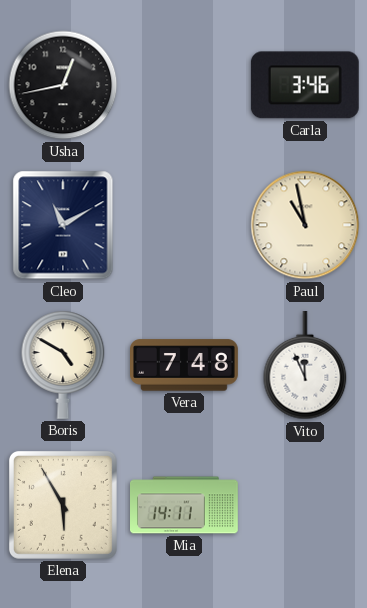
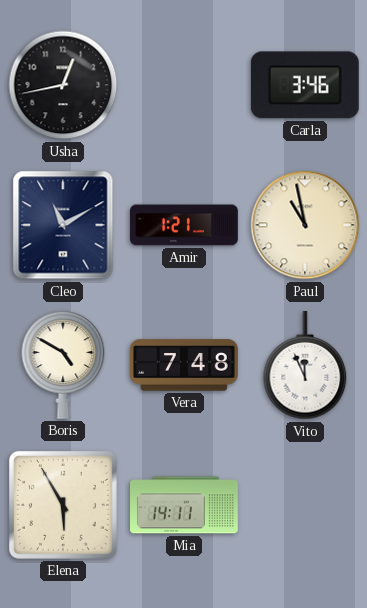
Amir: none -> 1:21 (185, 225)
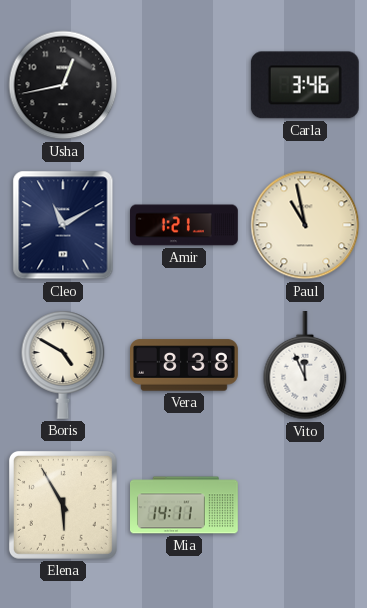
Vera: 7:48 -> 8:38 (185, 365)
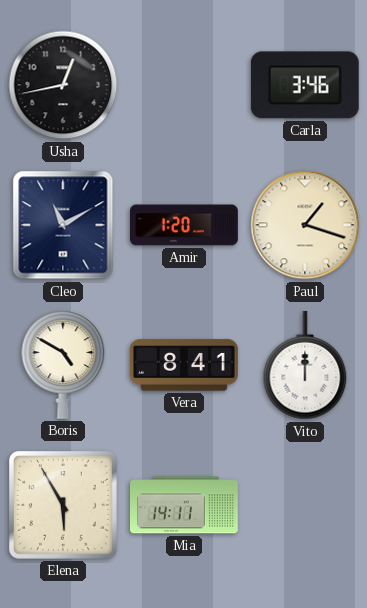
Amir: 1:21 -> 1:20 (185, 225)
Paul: 10:58 -> 1:18 (305, 225)
Vera: 8:38 -> 8:41 (185, 365)
Vito: 11:56 -> 12:00 (305, 366)
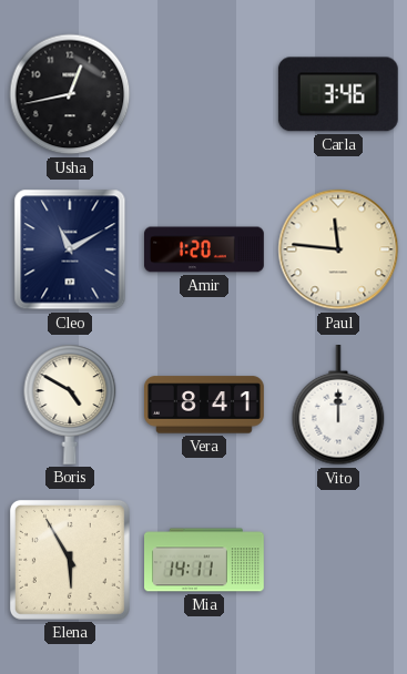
Paul: 1:18 -> 11:46 (338, 249)
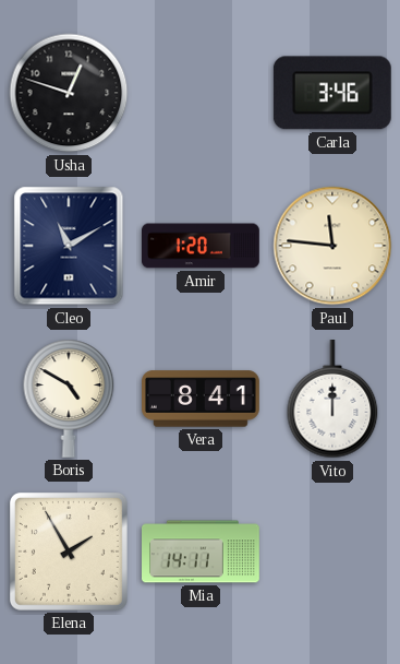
Usha: 12:43 -> 12:48 (69, 93)
Elena: 5:55 -> 1:55 (69, 552)
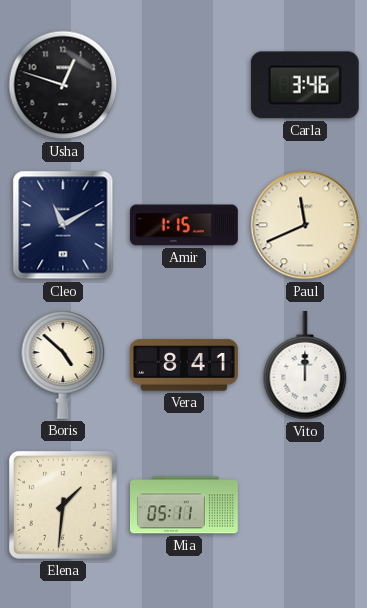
Amir: 1:20 -> 1:15 (185, 225)
Paul: 11:46 -> 11:41 (305, 225)
Boris: 4:50 -> 4:52 (63, 365)
Elena: 1:55 -> 1:31 (63, 505)
Mia: 14:11 -> 05:11 (185, 505)
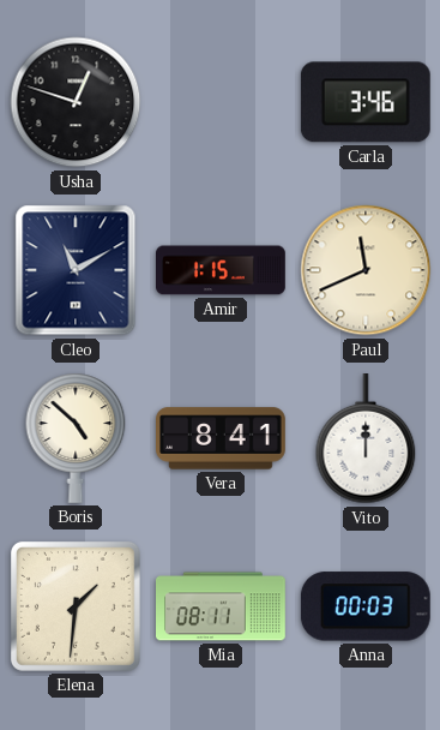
Mia: 05:11 -> 08:11 (222, 606)
Anna: none -> 00:03 (366, 606)
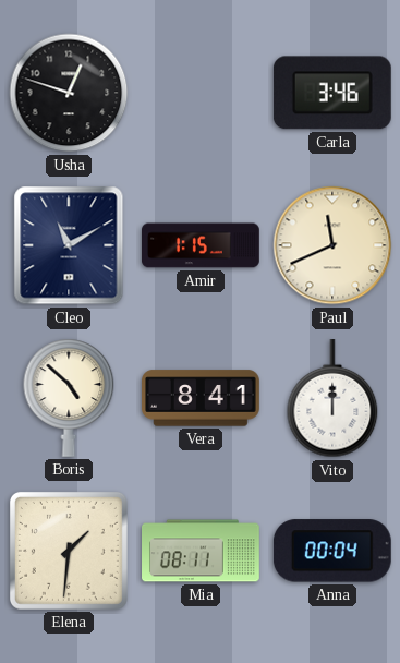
Anna: 00:03 -> 00:04 (332, 551)
